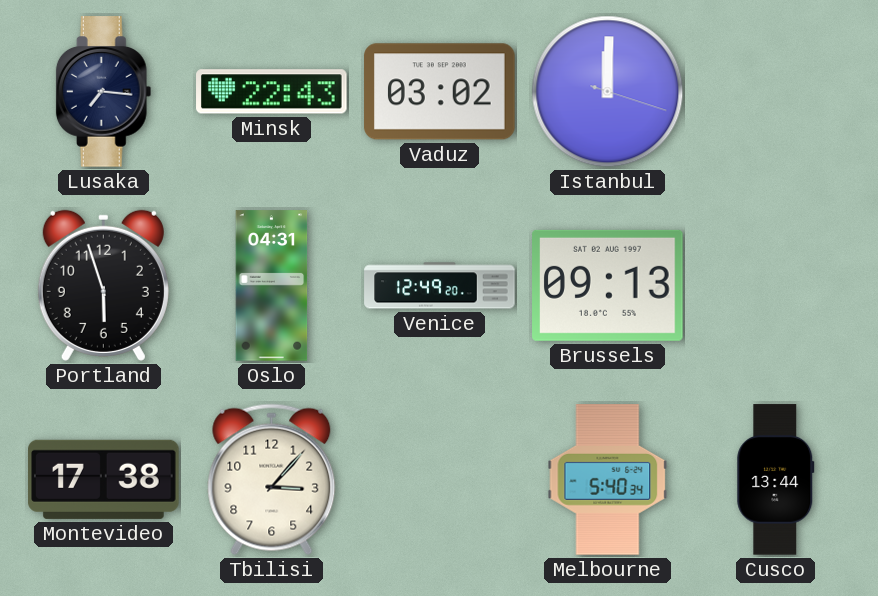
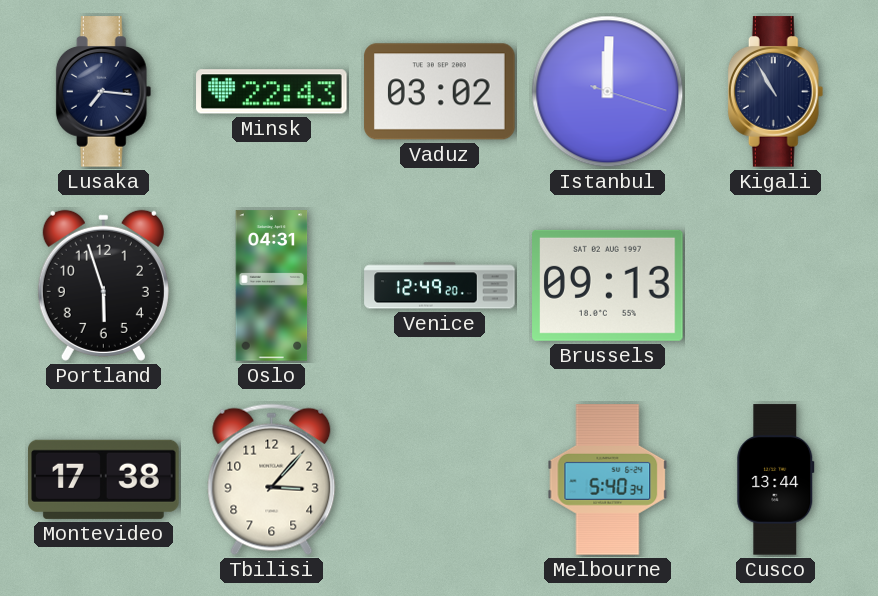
Kigali: none -> 10:55 (776, 92)
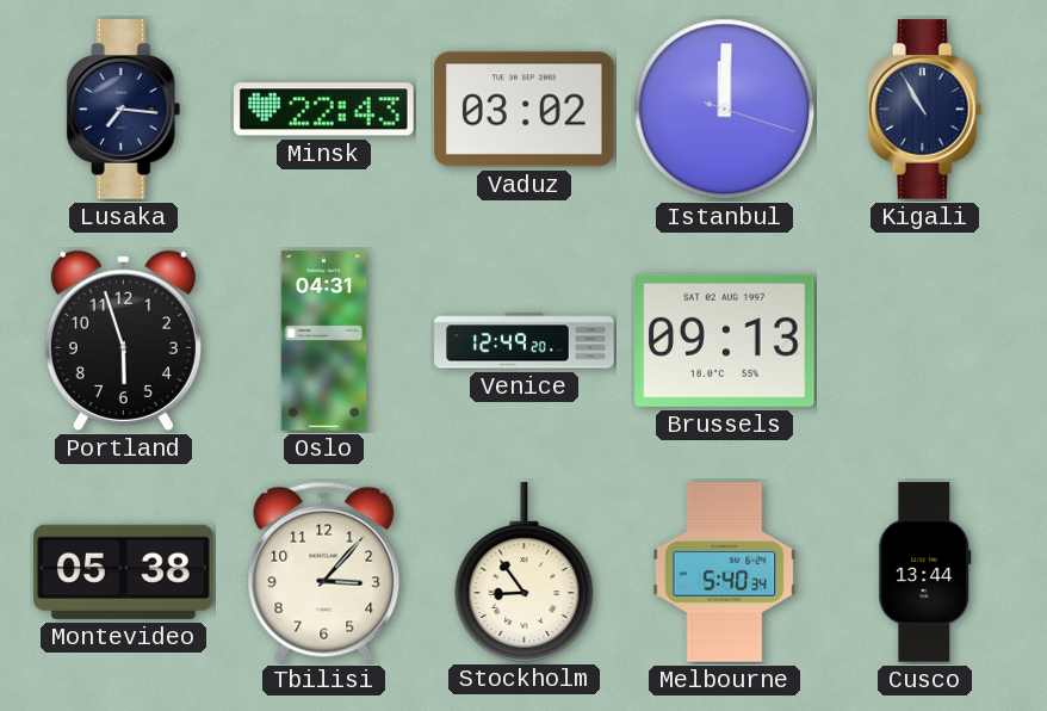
Montevideo: 17:38 -> 05:38 (124, 571)
Stockholm: none -> 8:54 (525, 571)
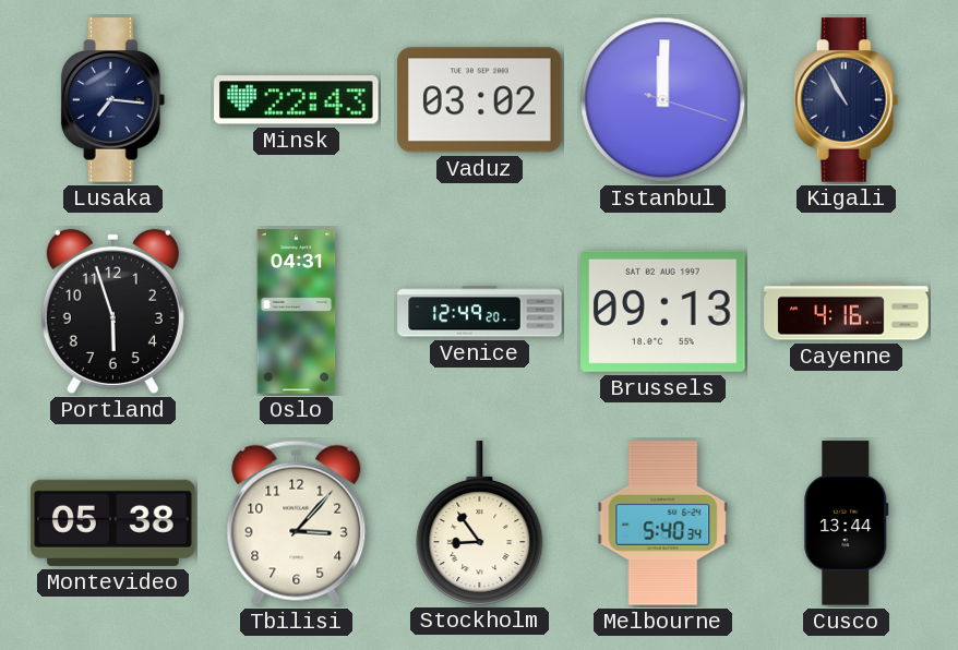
Cayenne: none -> 4:16 (847, 312)
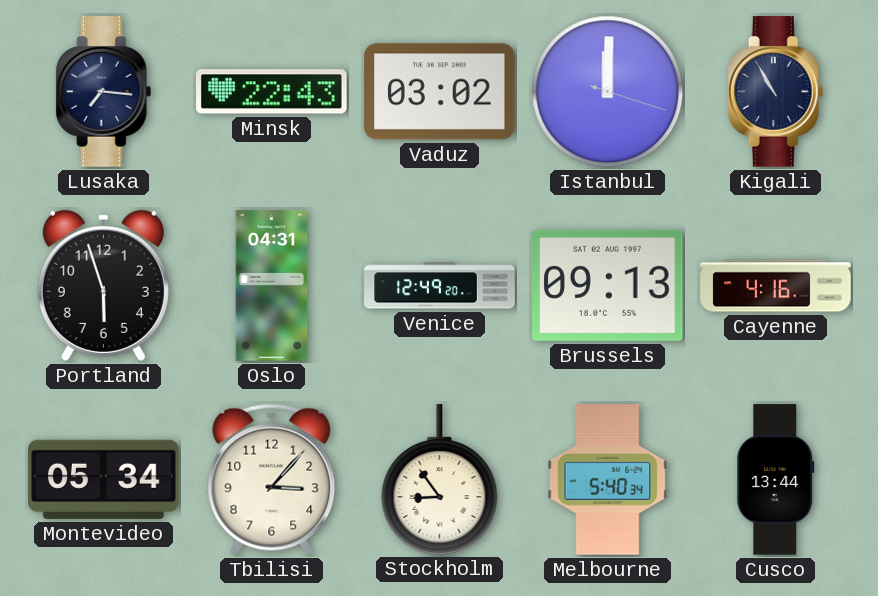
Montevideo: 05:38 -> 05:34 (104, 479)
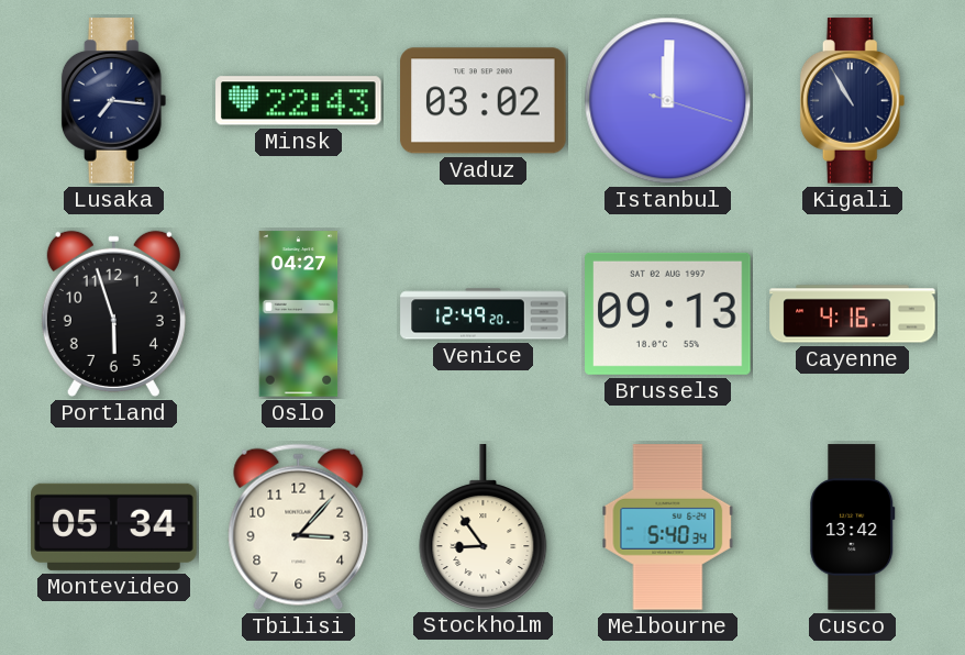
Oslo: 04:31 -> 04:27 (299, 314)
Cusco: 13:44 -> 13:42 (853, 528)
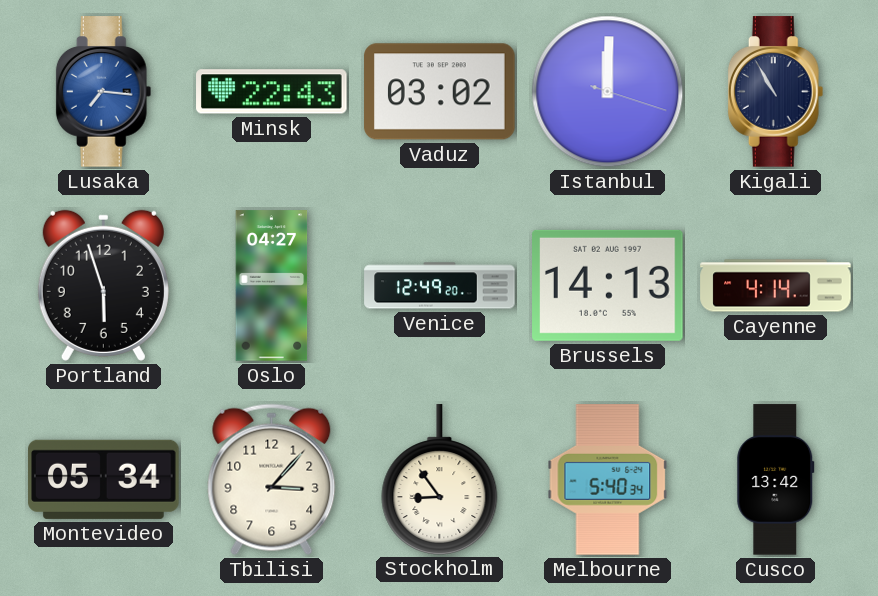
Lusaka dial: navy -> blue (104, 92)
Brussels: 09:13 -> 14:13 (608, 285)
Cayenne: 4:16 -> 4:14 (776, 286)
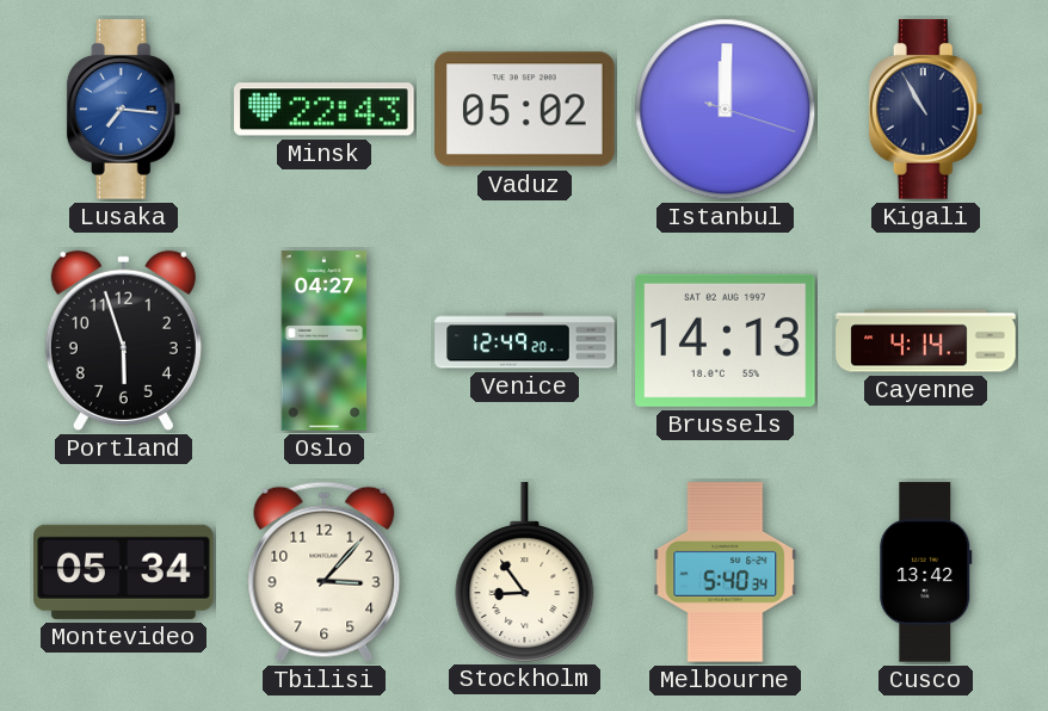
Vaduz: 03:02 -> 05:02 (525, 110)
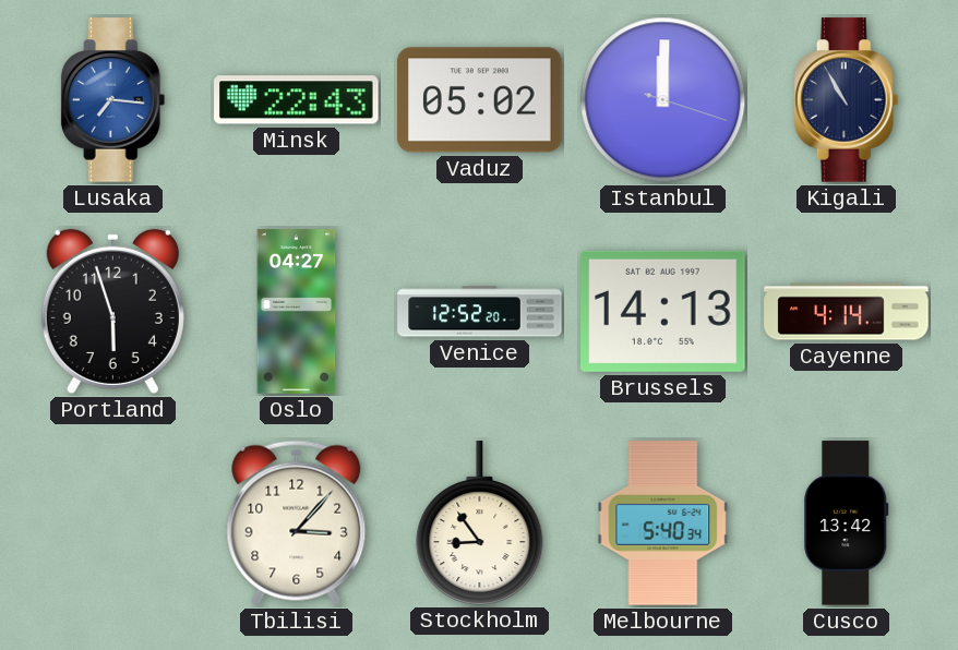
Venice: 12:49 -> 12:52 (480, 312)
Montevideo: 05:34 -> none (124, 571)
